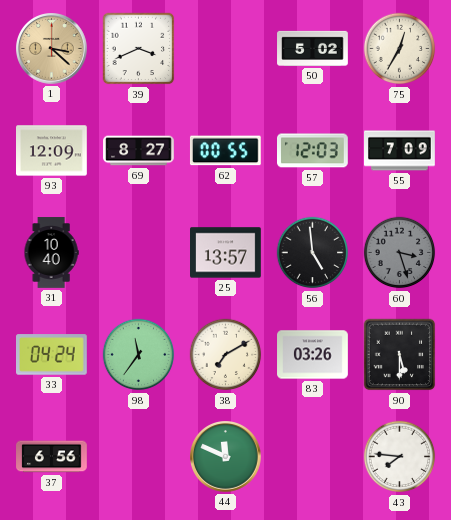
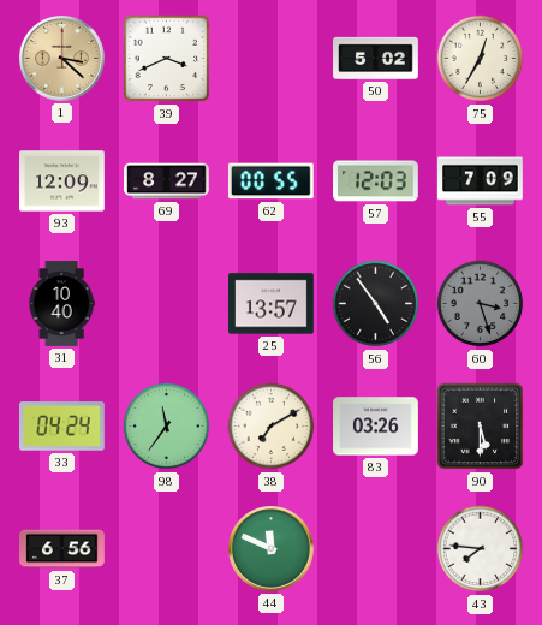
56: 4:59 -> 4:54 (376, 304)
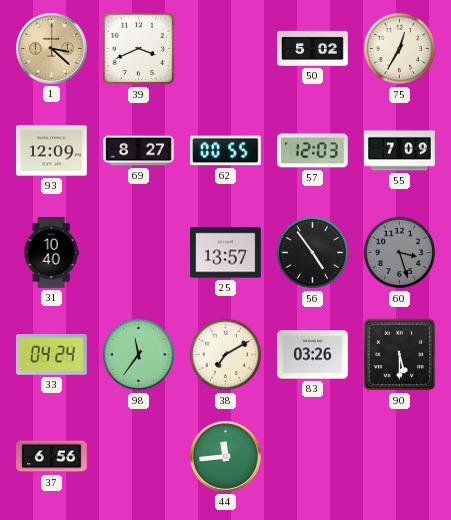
44: 11:49 -> 11:44 (226, 457)
43: 7:46 -> none (481, 549)
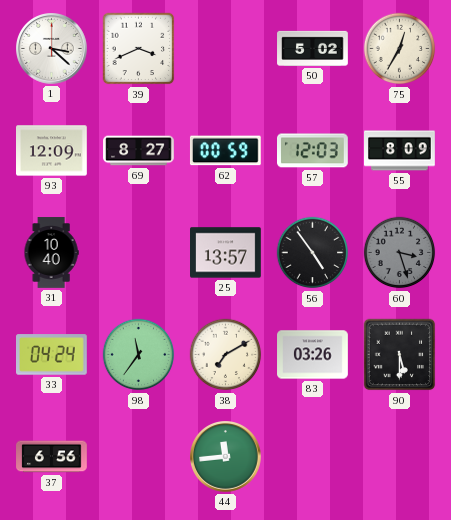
1 dial: champagne -> white (52, 49)
62: 00:55 -> 00:59 (225, 151)
55: 7:09 -> 8:09 (400, 151)
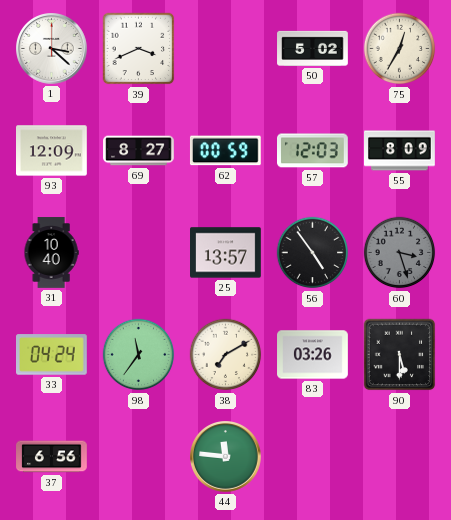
44: 11:44 -> 11:46 (226, 457)
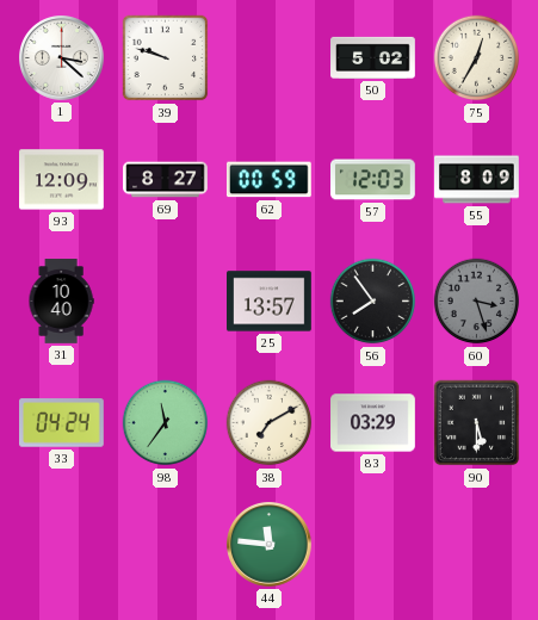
39: 3:41 -> 9:48 (166, 58)
56: 4:54 -> 7:54 (373, 302)
83: 03:26 -> 03:29 (373, 423)
37: 6:56 -> none (52, 457)
